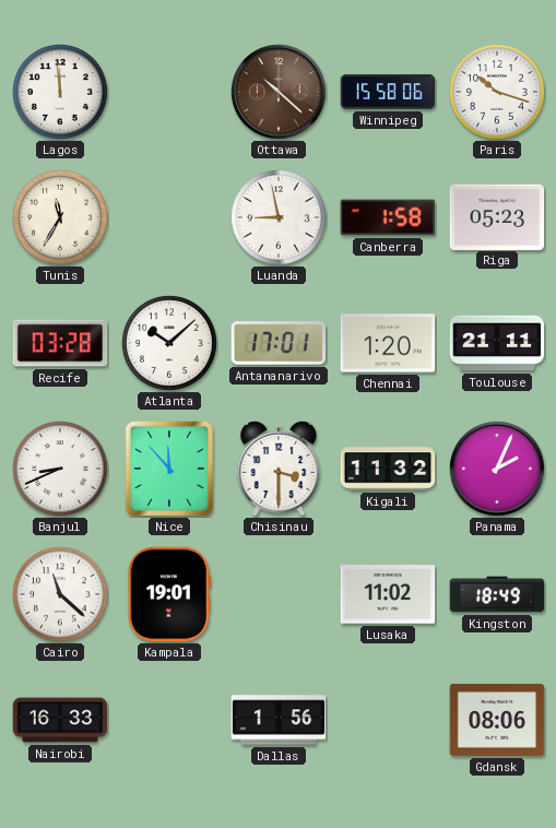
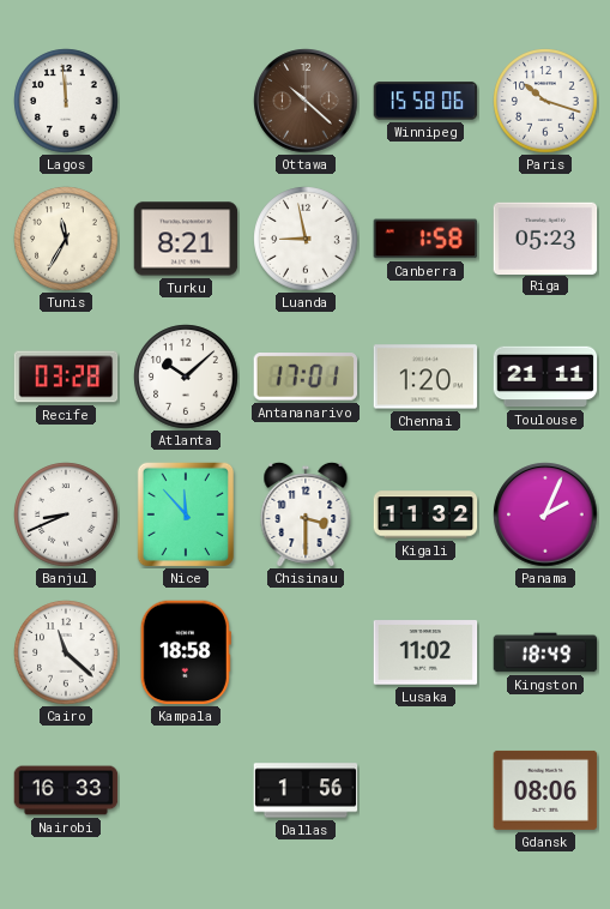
Turku: none -> 8:21 (186, 239)
Kampala: 19:01 -> 18:58 (186, 652)
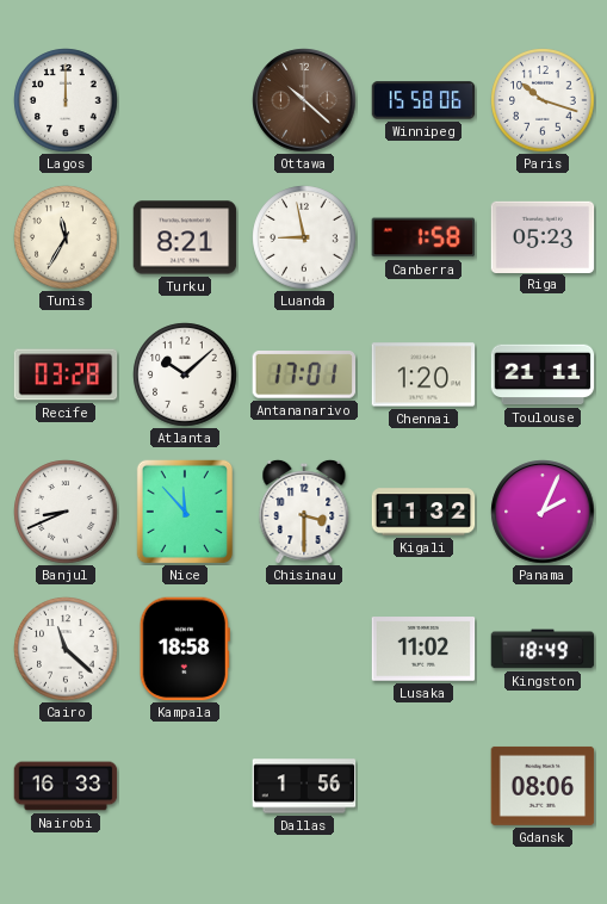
Lagos: 11:59 -> 12:00 (66, 100)
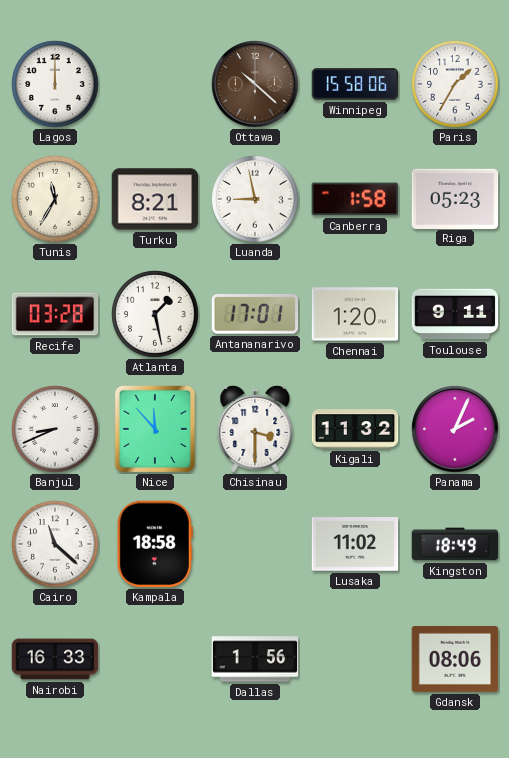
Paris: 10:18 -> 1:35 (455, 84)
Atlanta: 10:08 -> 1:28 (155, 314)
Toulouse: 21:11 -> 9:11 (455, 314)
